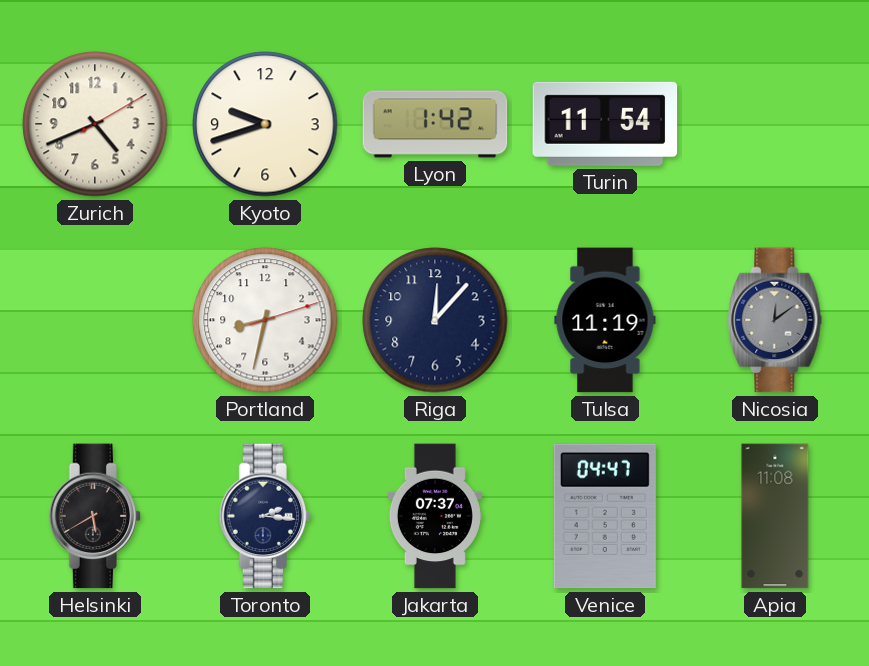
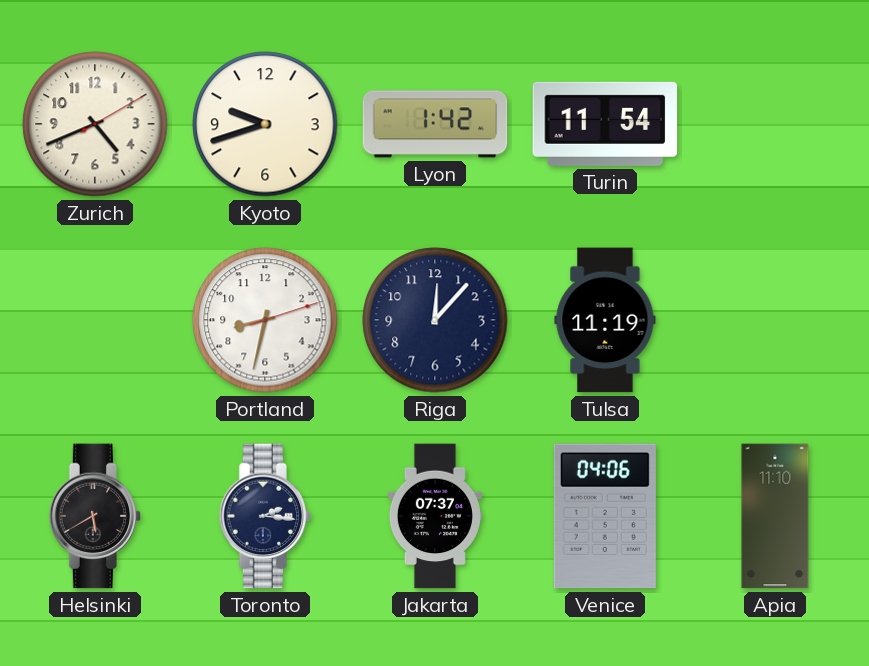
Nicosia: 12:09 -> none (775, 320)
Venice: 04:47 -> 04:06 (605, 516)
Apia: 11:08 -> 11:10 (775, 516)
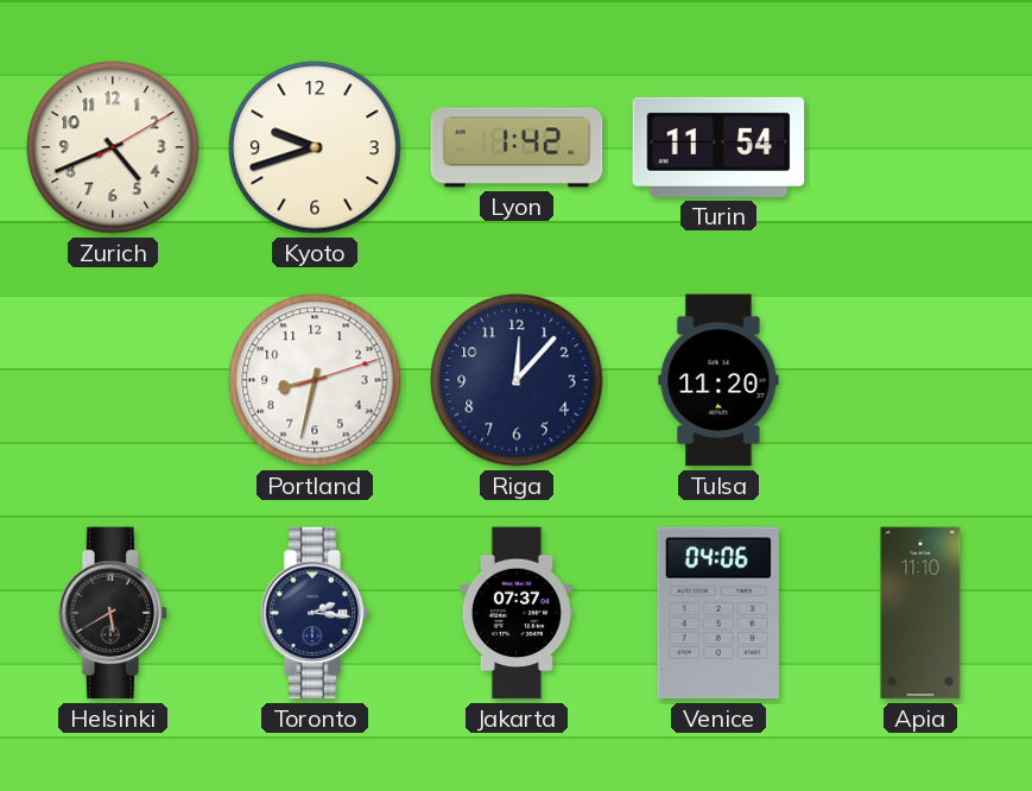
Tulsa: 11:19 -> 11:20 (718, 380)
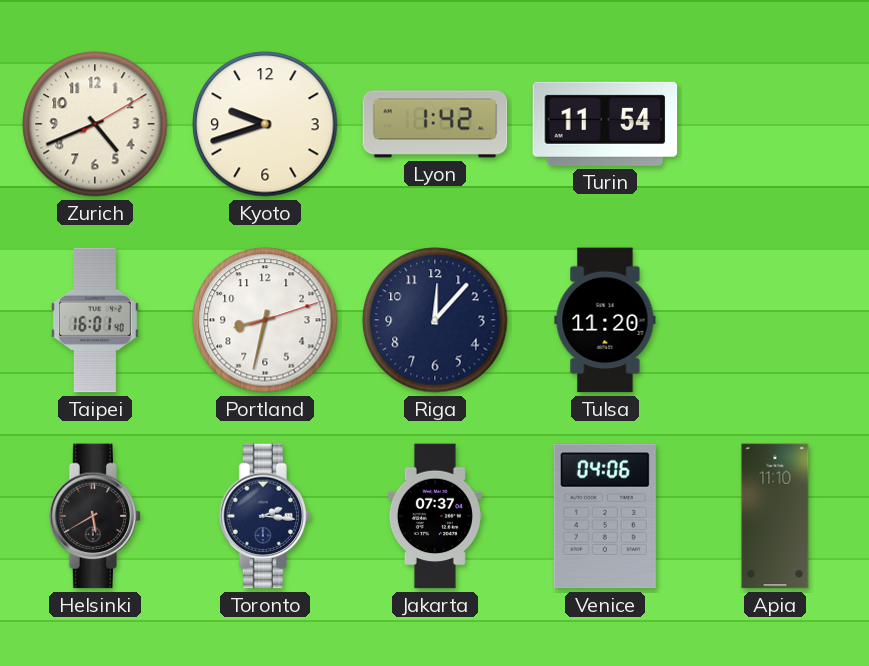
Taipei: none -> 16:01 (95, 320)
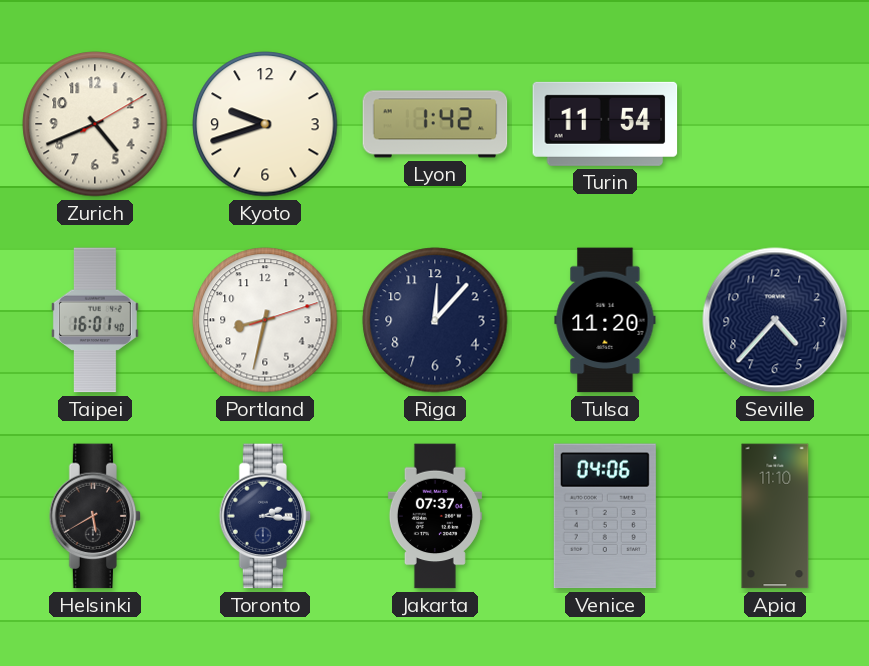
Seville: none -> 4:37 (775, 320)
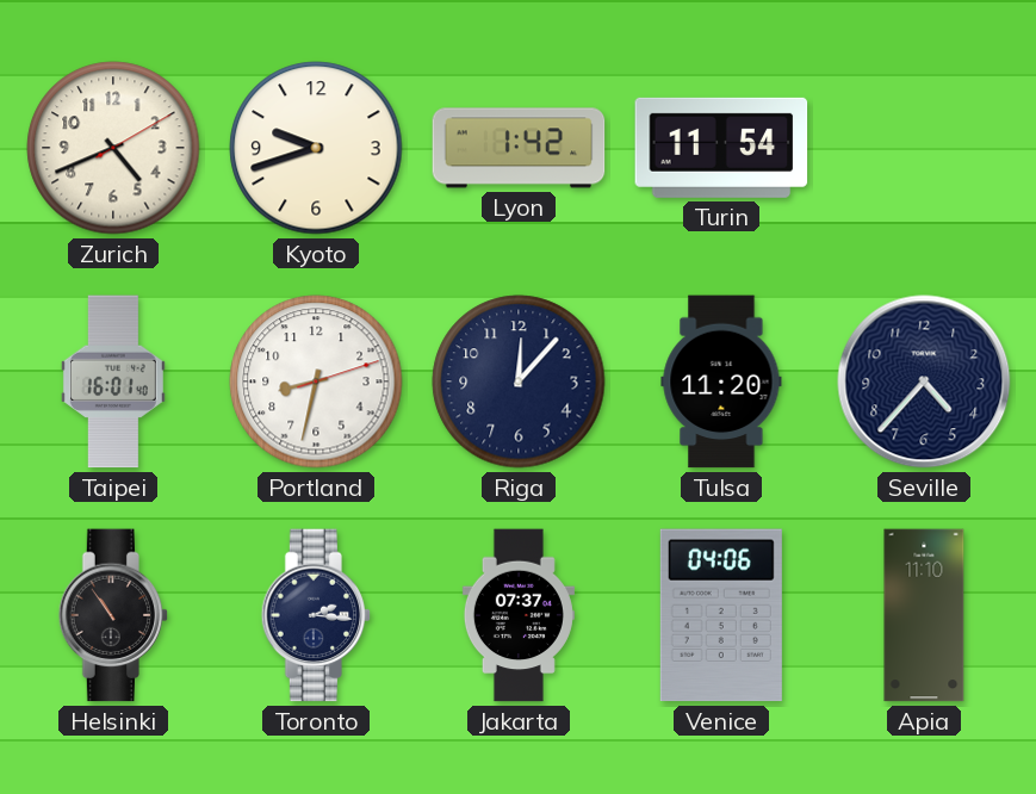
Helsinki: 5:40 -> 10:54 (113, 615)
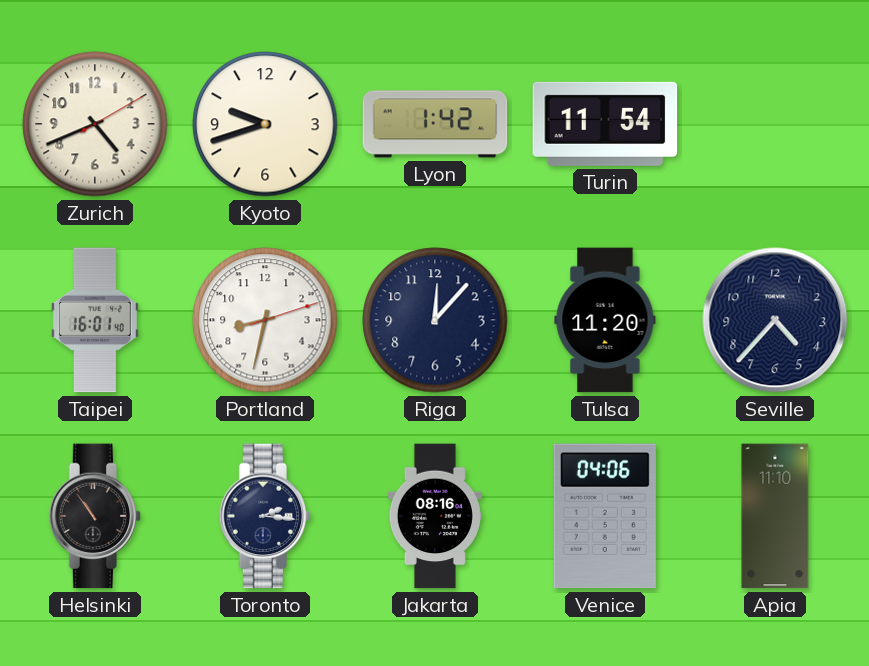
Jakarta: 07:37 -> 08:16 (435, 516)
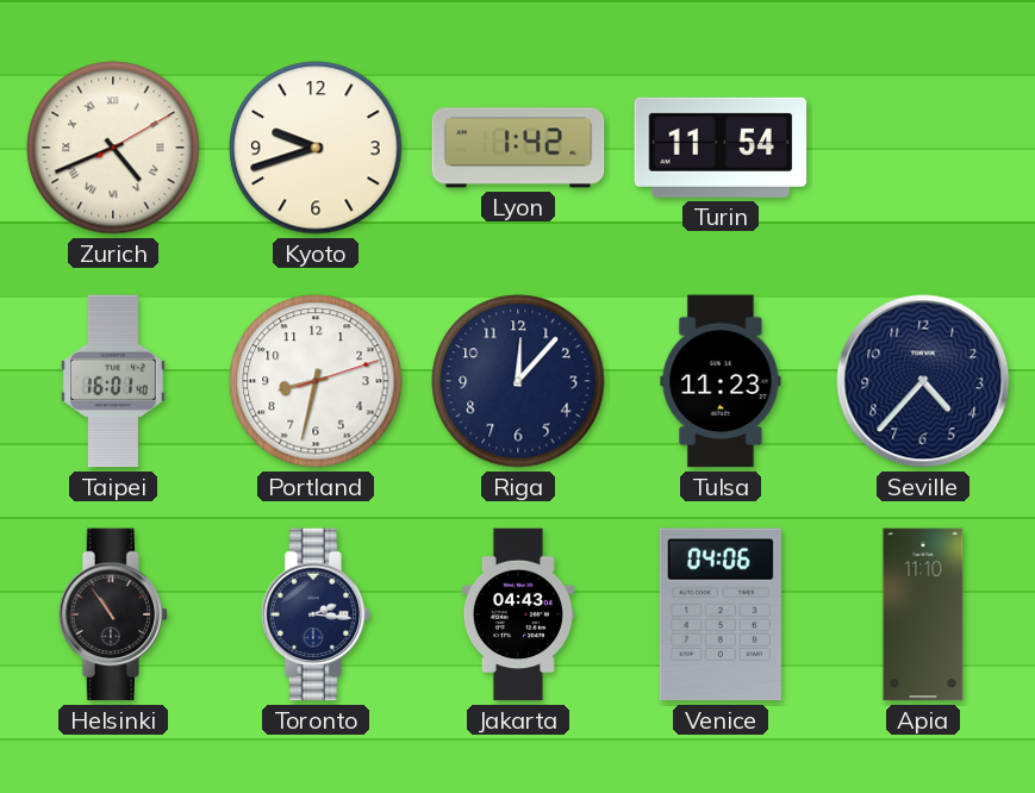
Zurich numerals: Arabic -> Roman (113, 148)
Tulsa: 11:20 -> 11:23 (721, 381)
Jakarta: 08:16 -> 04:43 (518, 614)
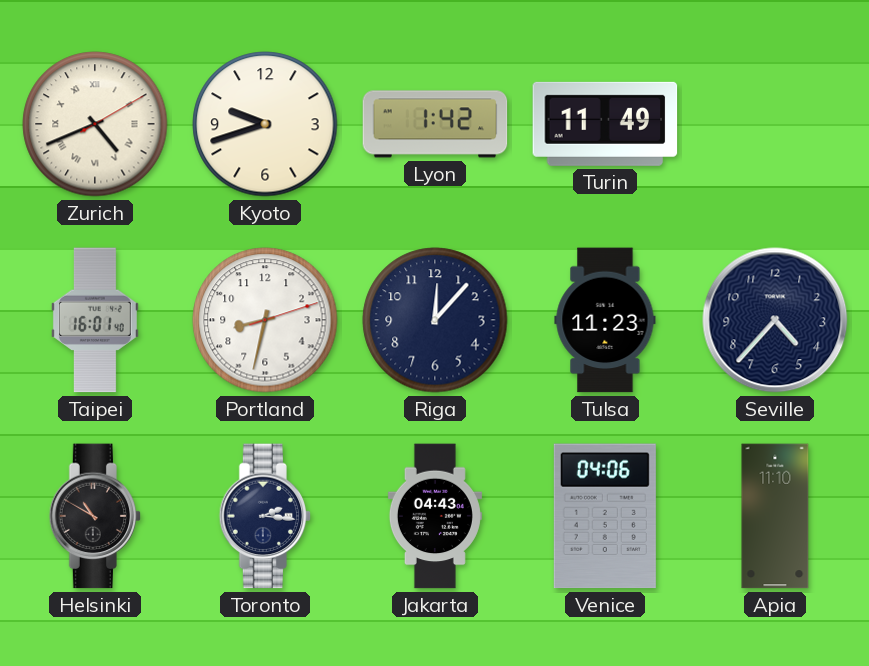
Turin: 11:54 -> 11:49 (605, 124)
Helsinki: 10:54 -> 10:50 (95, 516)
